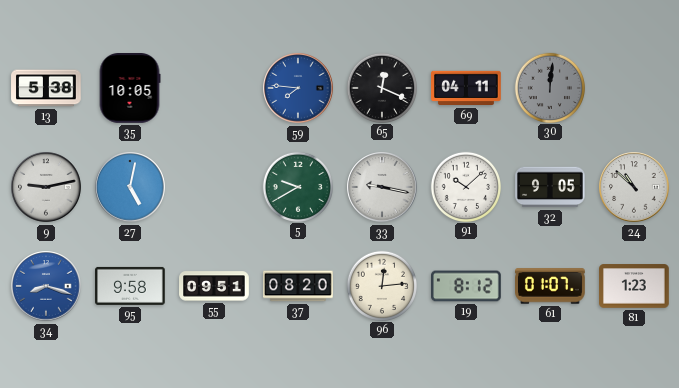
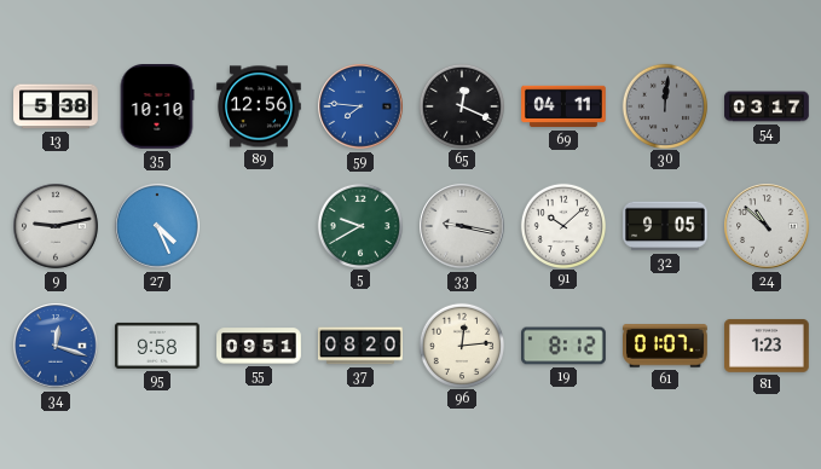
35: 10:05 -> 10:10 (157, 108)
89: none -> 12:56 (259, 106)
54: none -> 03:17 (767, 106)
27: 5:02 -> 4:26 (157, 226)
34: 8:18 -> 12:18 (56, 346)
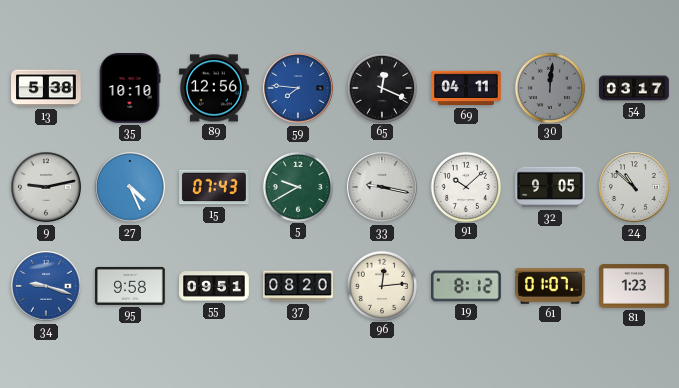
15: none -> 07:43 (214, 187)
34: 12:18 -> 9:18 (46, 286)
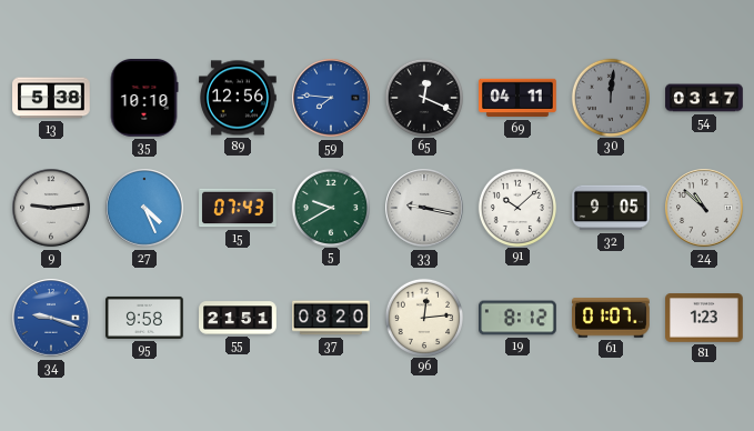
9: 9:13 -> 9:14 (51, 208)
55: 09:51 -> 21:51 (238, 318)
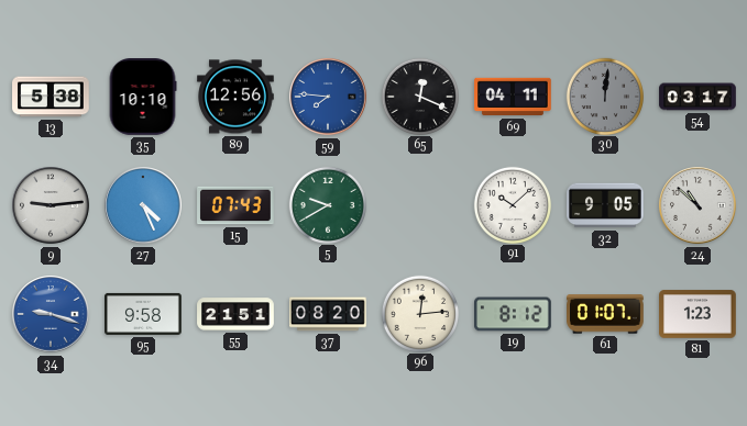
33: 9:17 -> none (424, 208)
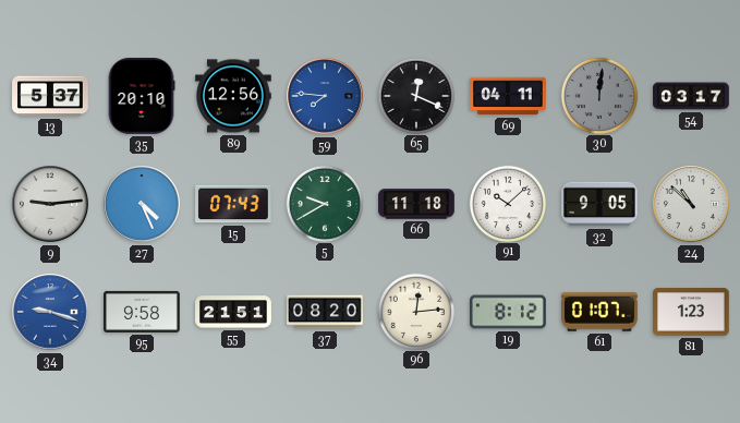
13: 5:38 -> 5:37 (50, 96)
35: 10:10 -> 20:10 (142, 97)
66: none -> 11:18 (416, 204)
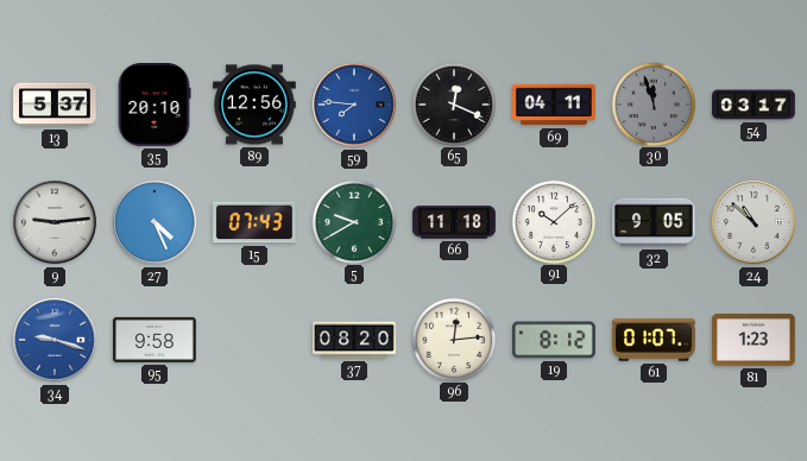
30: 12:01 -> 11:57 (652, 103)
55: 21:51 -> none (233, 312)
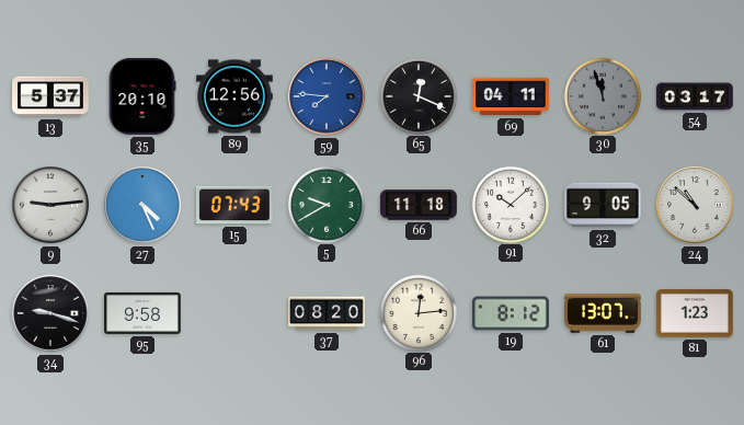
34 dial: blue -> black (50, 313)
61: 01:07 -> 13:07 (604, 313)
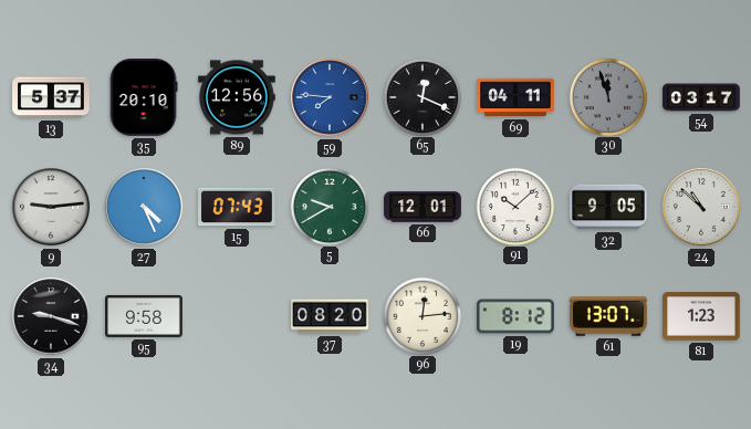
66: 11:18 -> 12:01 (423, 207)
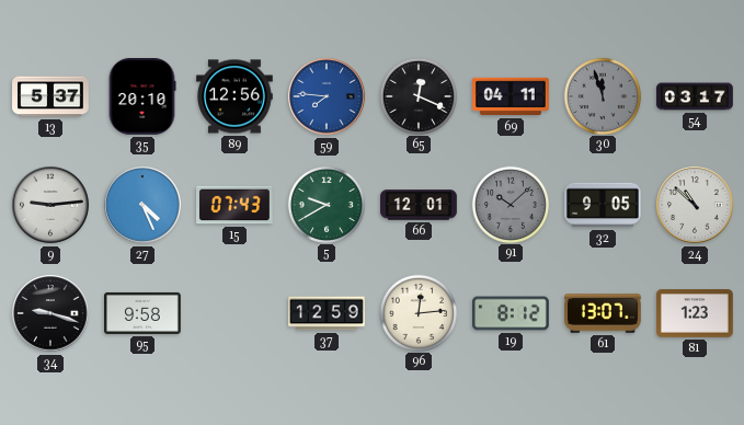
91 dial: white -> grey (510, 204)
37: 08:20 -> 12:59 (327, 313)
